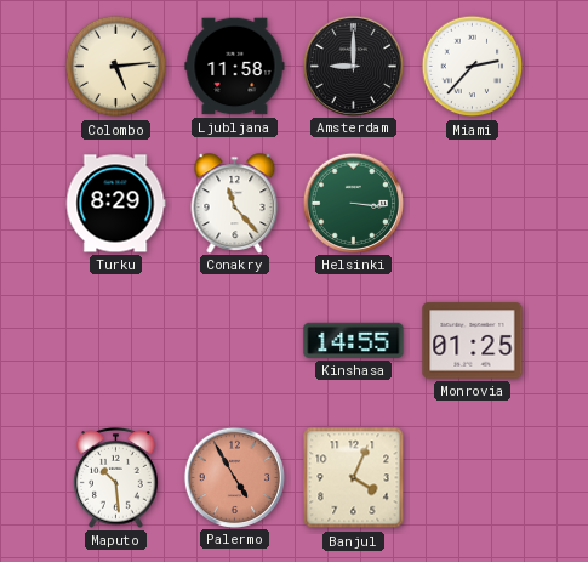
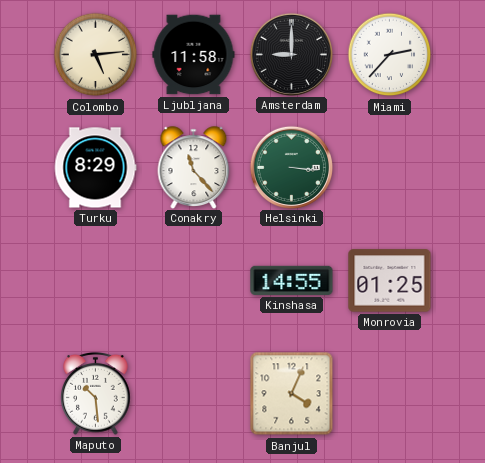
Palermo: 4:55 -> none (234, 477)
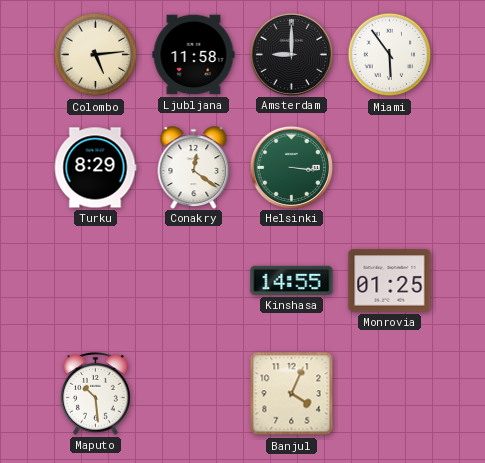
Miami: 2:37 -> 5:54 (390, 55)
Conakry: 11:23 -> 12:21 (194, 167)
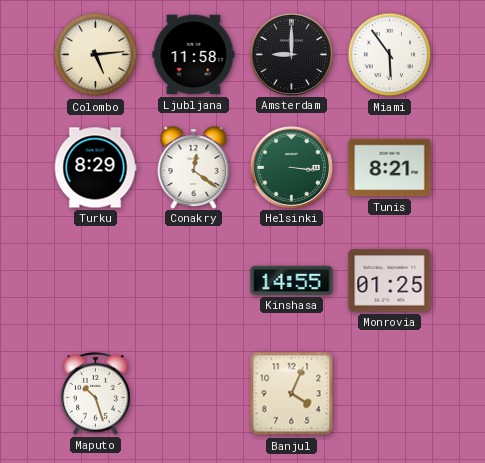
Tunis: none -> 8:21 (390, 168)
Maputo: 10:29 -> 10:27 (96, 393)
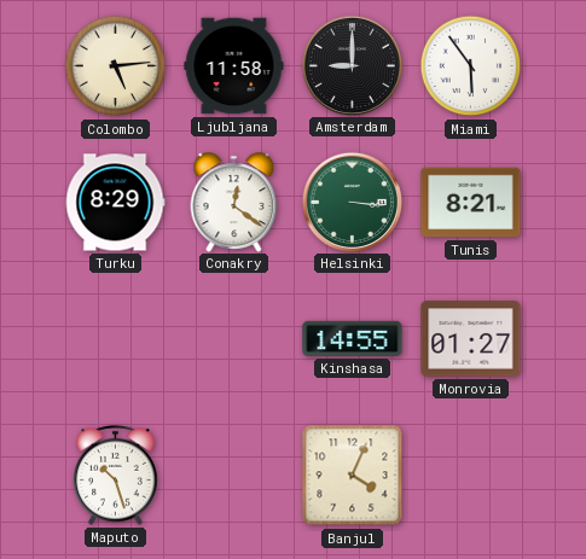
Monrovia: 01:25 -> 01:27 (471, 339)
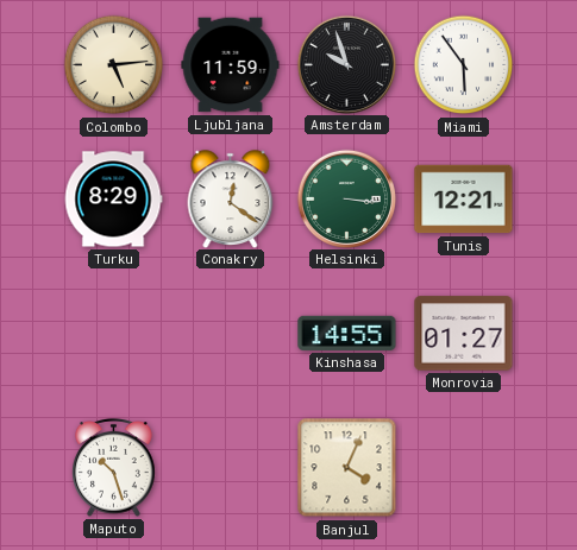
Ljubljana: 11:58 -> 11:59 (231, 65)
Amsterdam: 9:00 -> 9:57 (346, 64)
Tunis: 8:21 -> 12:21 (464, 200)
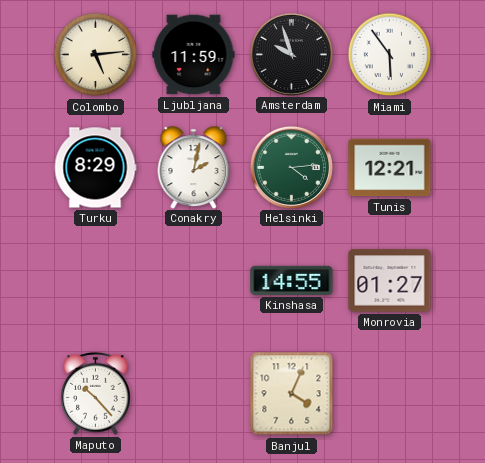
Conakry: 12:21 -> 2:02 (194, 167)
Helsinki: 3:16 -> 4:14 (291, 167)
Maputo: 10:27 -> 10:23 (96, 393)
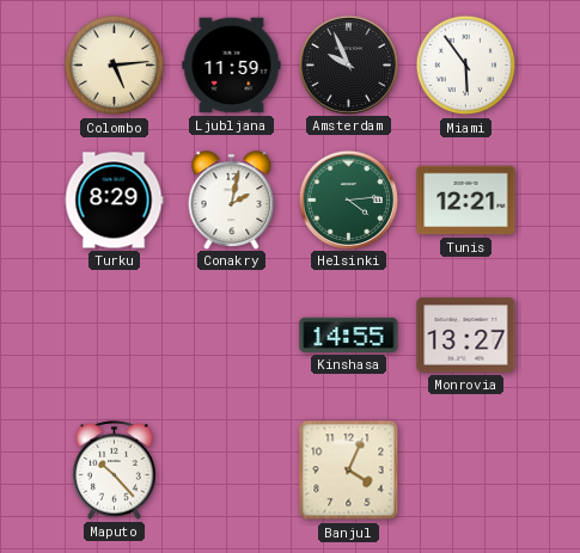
Amsterdam: 9:57 -> 9:56 (348, 64)
Monrovia: 01:27 -> 13:27 (466, 336)
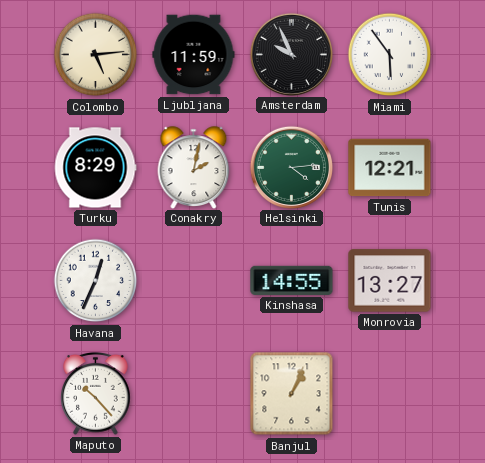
Havana: none -> 12:34 (96, 281)
Banjul: 4:04 -> 1:04 (292, 394)
